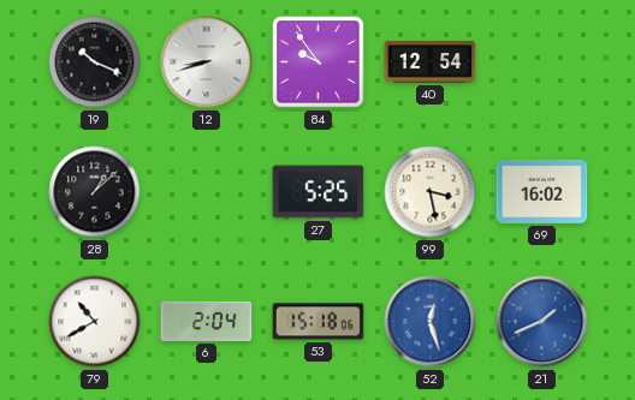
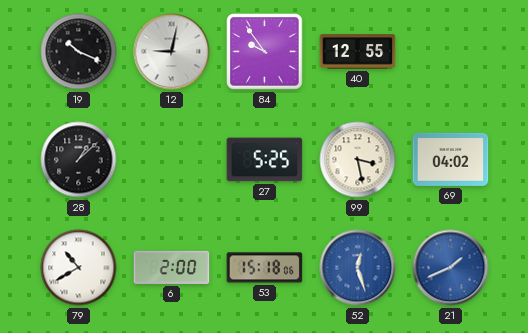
12: 8:42 -> 9:02 (172, 52)
40: 12:54 -> 12:55 (358, 52)
69: 16:02 -> 04:02 (451, 159)
6: 2:04 -> 2:00 (172, 267)
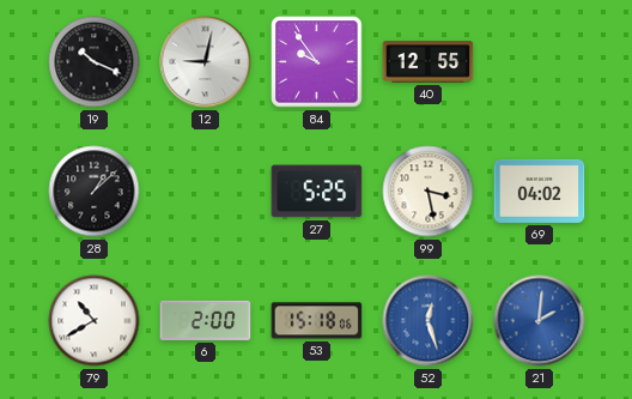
21: 1:41 -> 2:01 (540, 321)
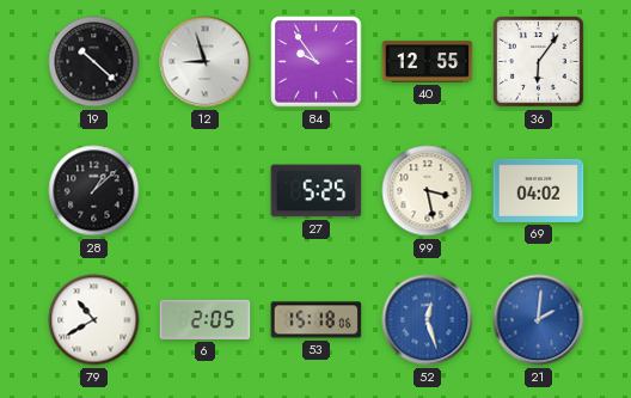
19: 10:19 -> 10:22 (94, 62)
12: 9:02 -> 8:57 (206, 62)
36: none -> 6:06 (539, 62)
6: 2:00 -> 2:05 (206, 319)
